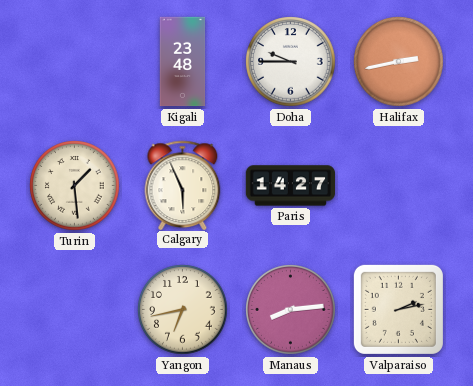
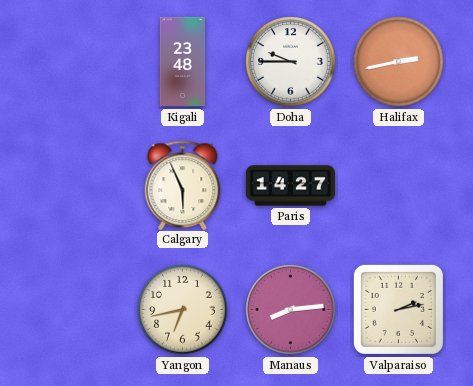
Turin: 1:29 -> none (75, 186)
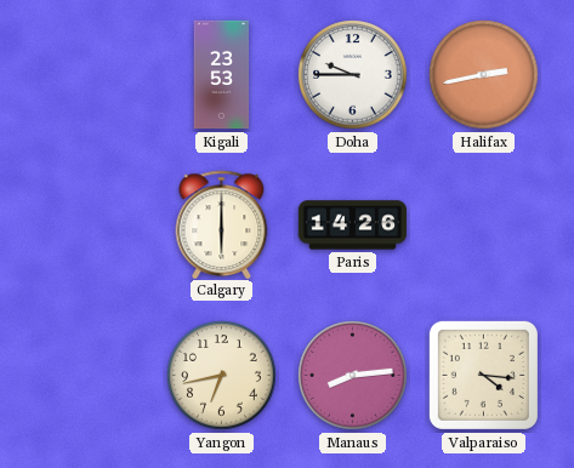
Kigali: 23:48 -> 23:53 (222, 75)
Calgary: 5:56 -> 6:00 (222, 224)
Paris: 14:27 -> 14:26 (353, 226)
Valparaiso: 2:13 -> 4:16 (483, 375)
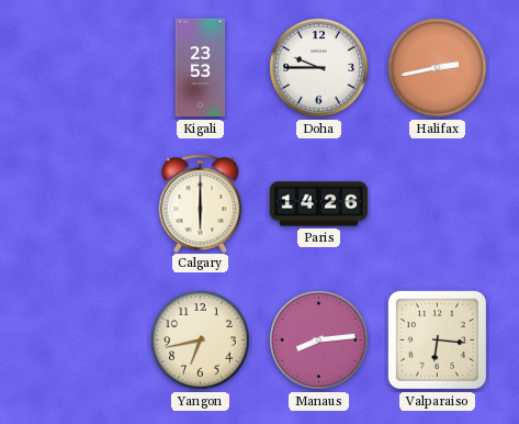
Valparaiso: 4:16 -> 6:16 (437, 339)
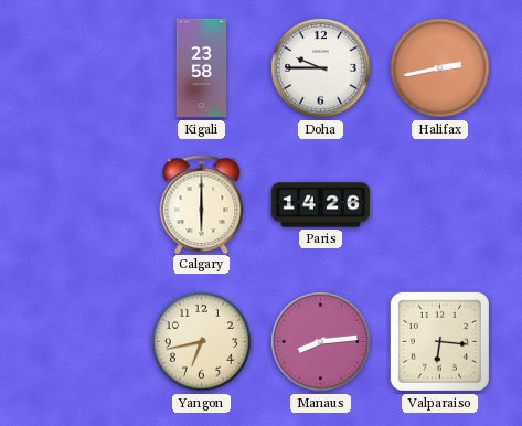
Kigali: 23:53 -> 23:58 (202, 68)
